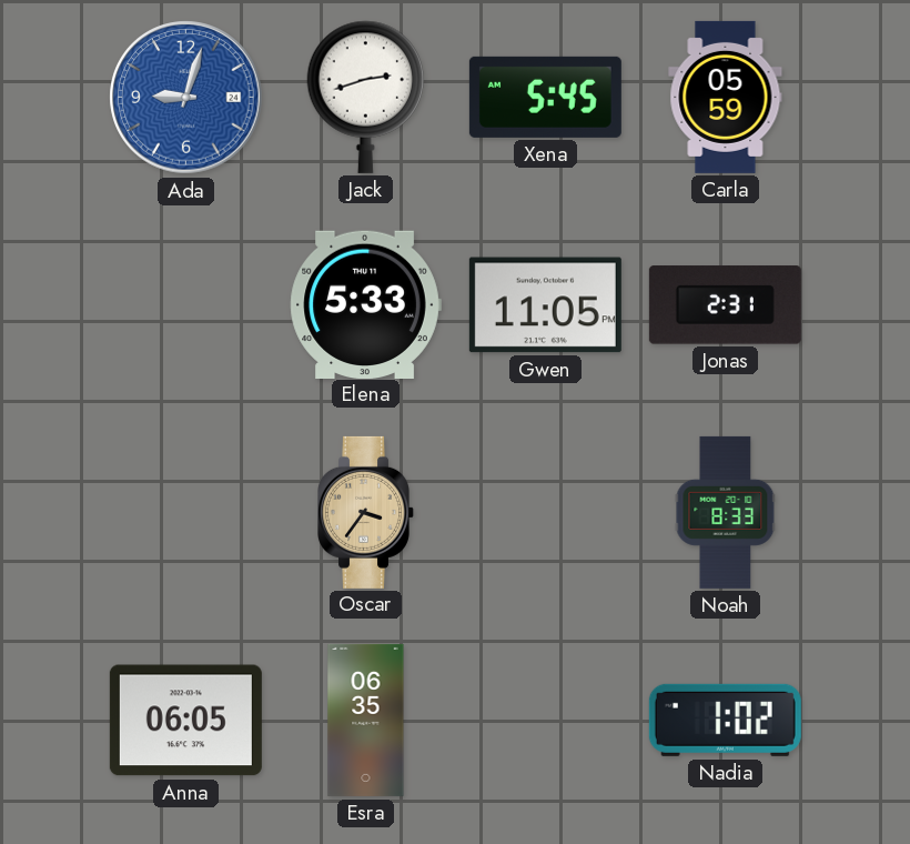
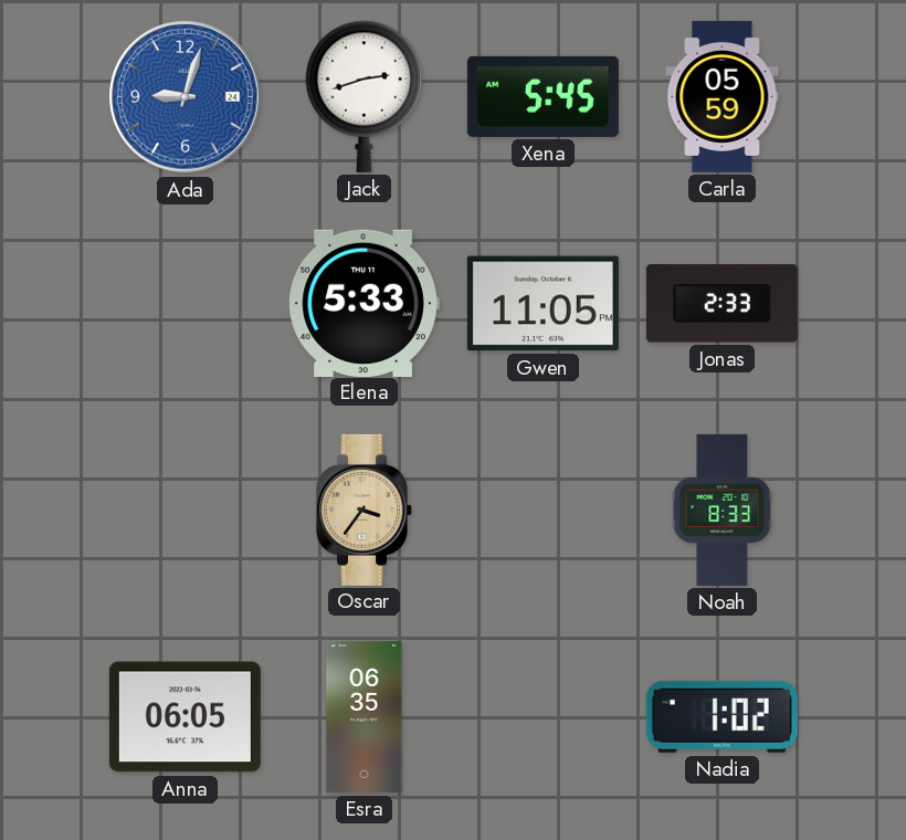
Jonas: 2:31 -> 2:33 (721, 304)
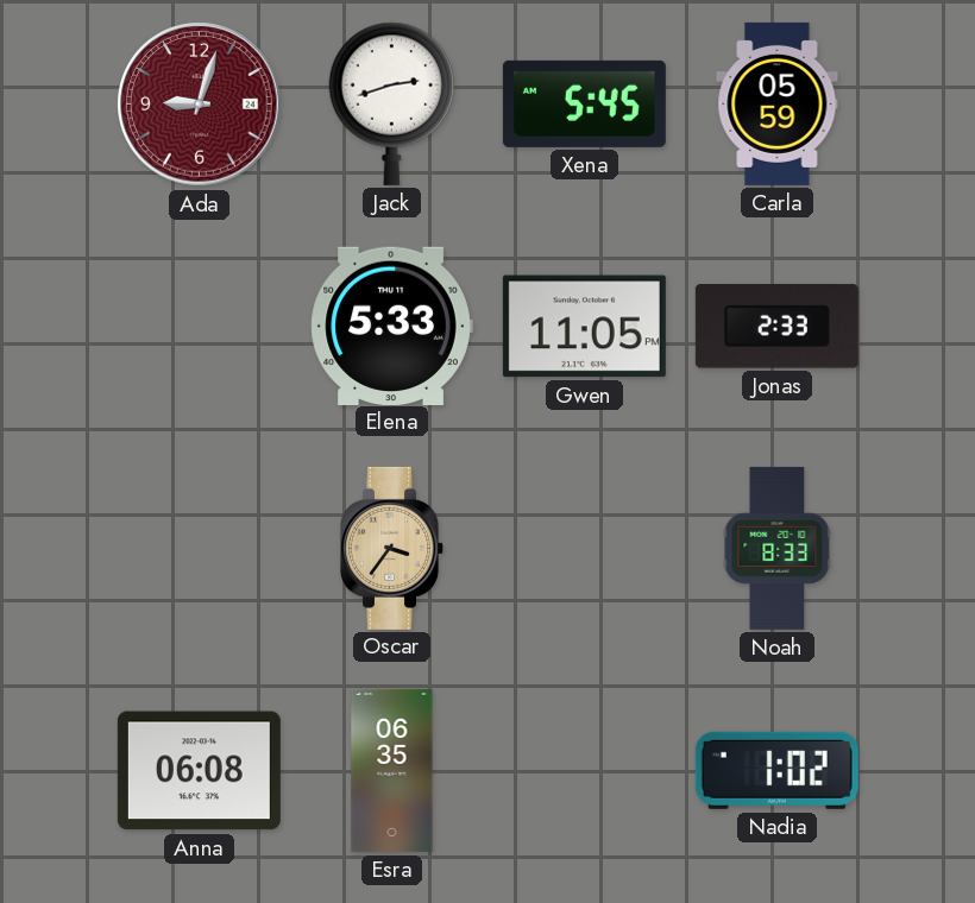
Ada dial: blue -> burgundy (200, 105)
Anna: 06:05 -> 06:08 (199, 771)
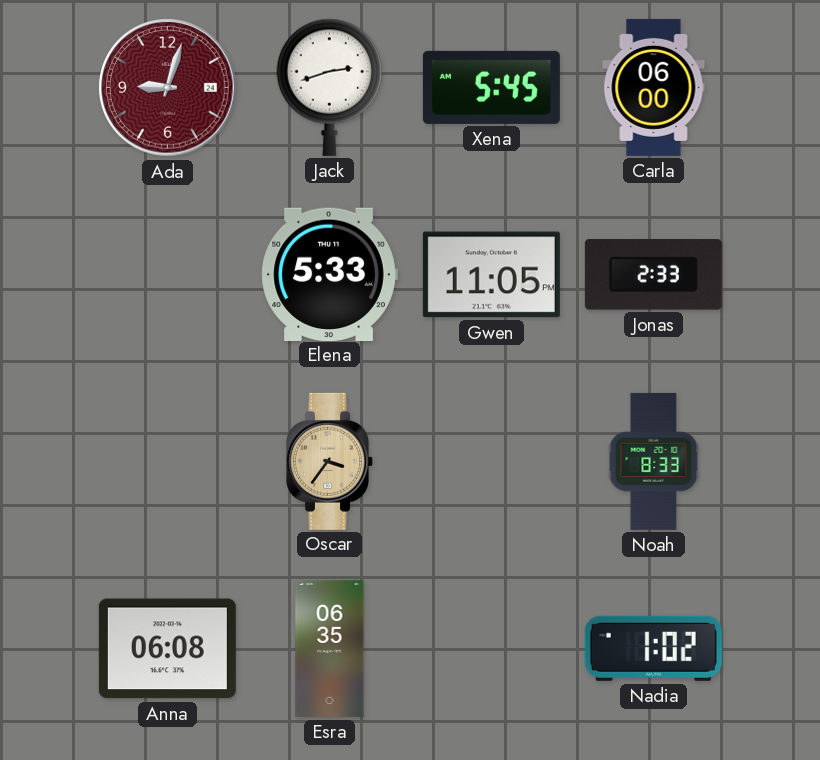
Carla: 05:59 -> 06:00 (654, 87)
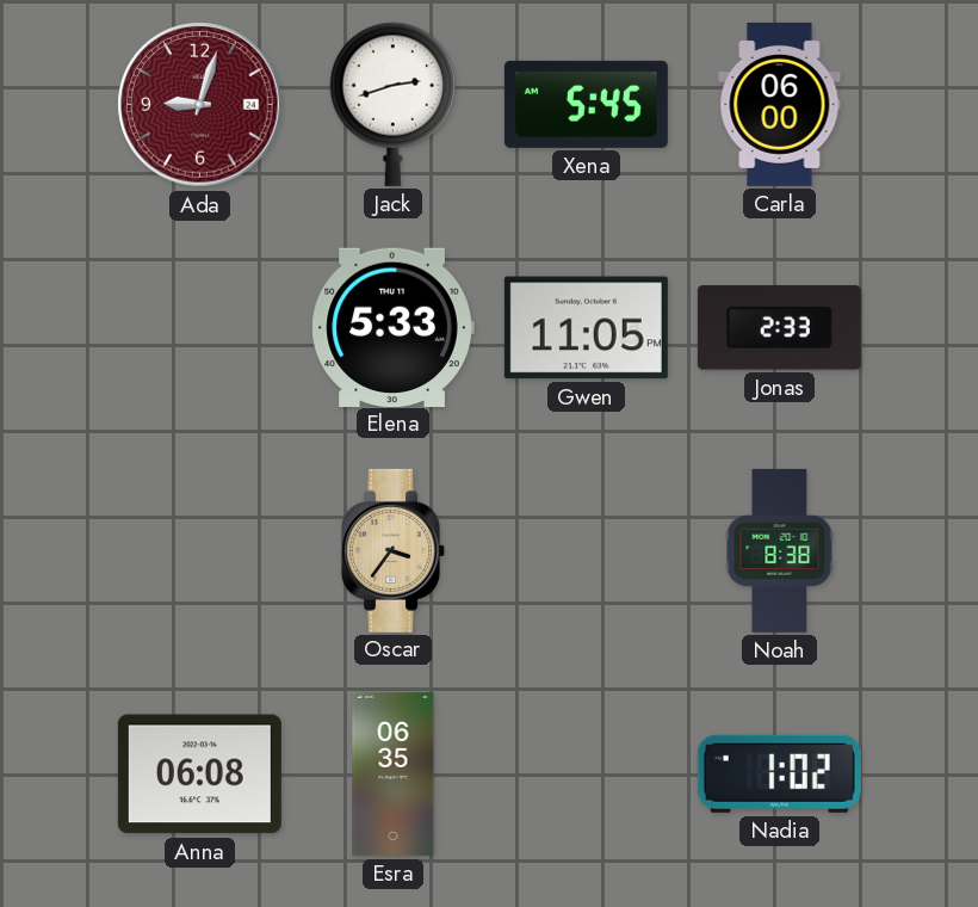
Noah: 8:33 -> 8:38 (780, 550)
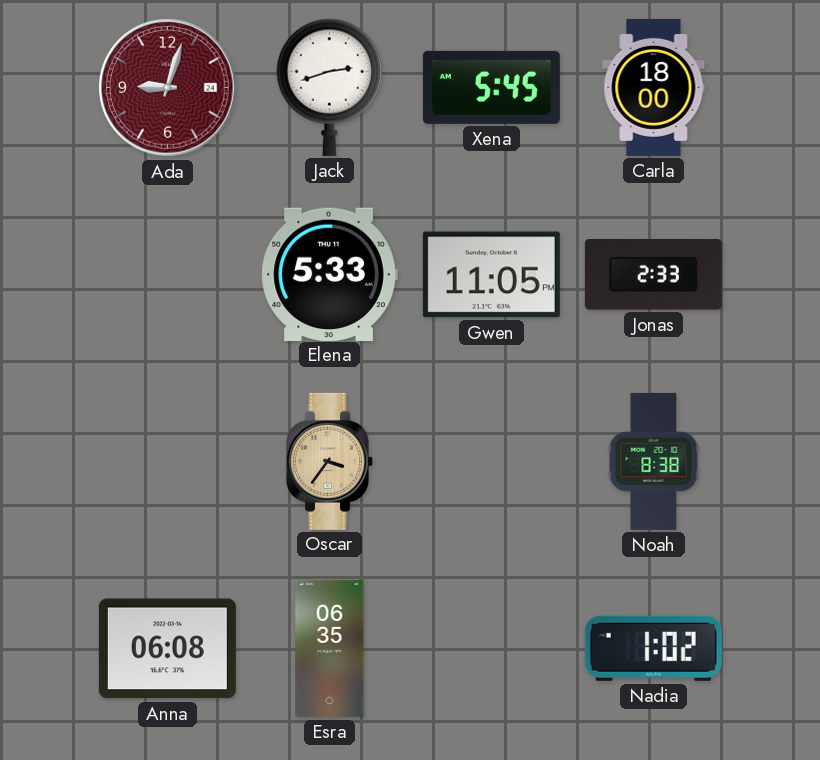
Carla: 06:00 -> 18:00 (654, 87)
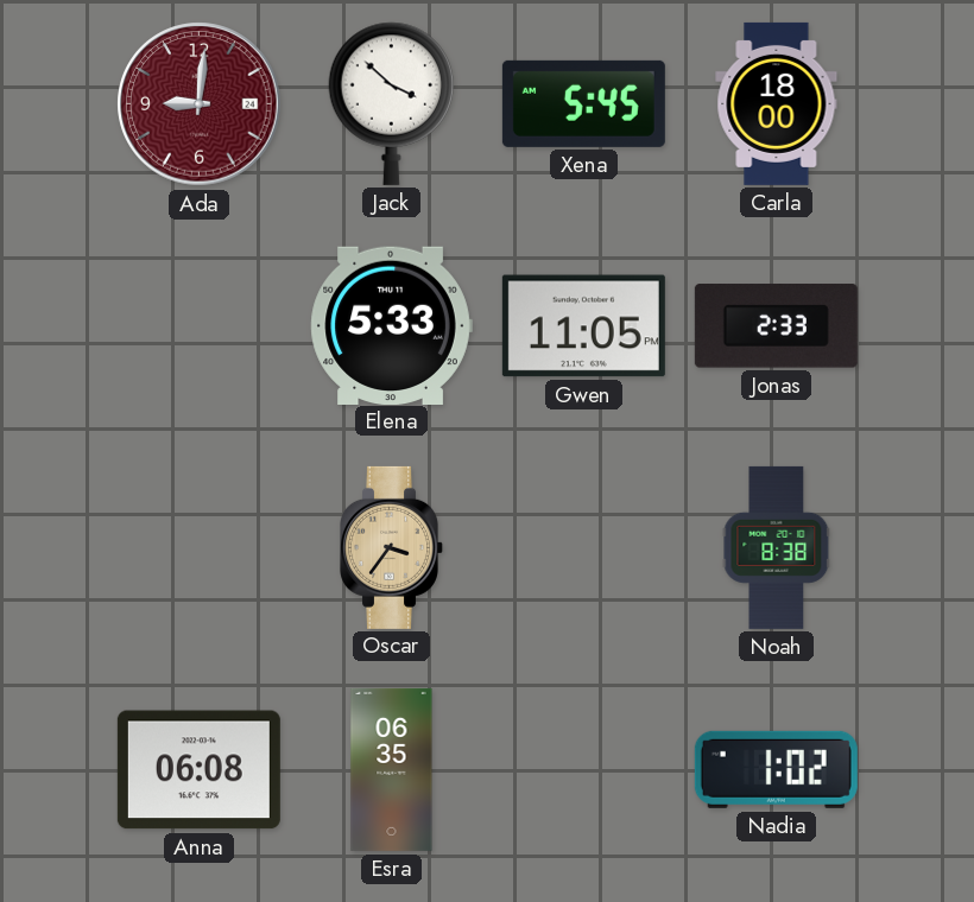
Ada: 9:03 -> 9:01 (200, 104)
Jack: 2:42 -> 3:52 (392, 103)
